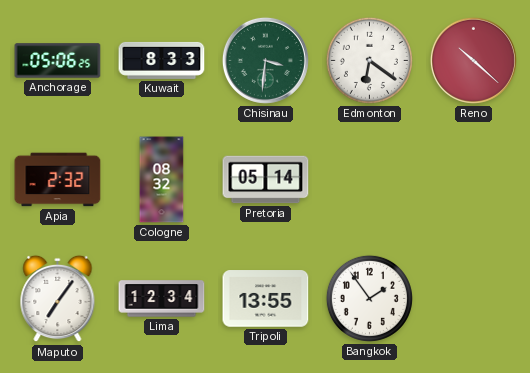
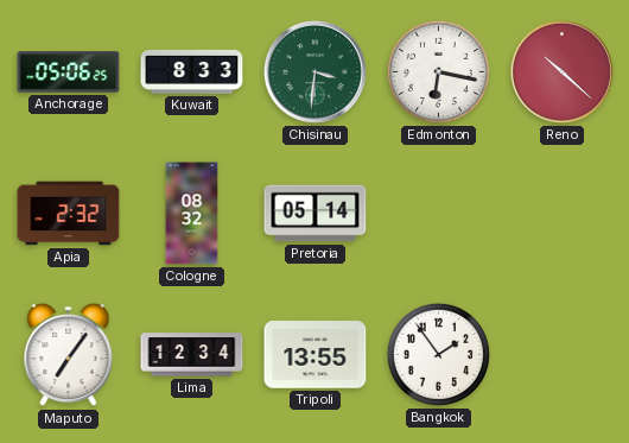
Edmonton: 6:21 -> 6:17 (438, 71)
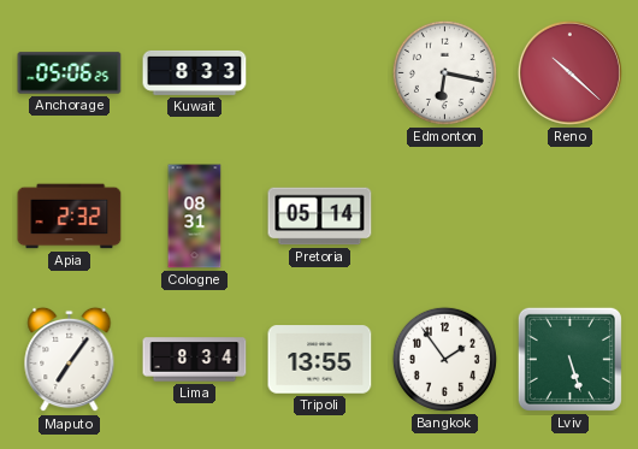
Chisinau: 3:31 -> none (314, 71)
Cologne: 08:32 -> 08:31 (195, 217)
Lima: 12:34 -> 8:34 (195, 360)
Lviv: none -> 5:27 (569, 359)
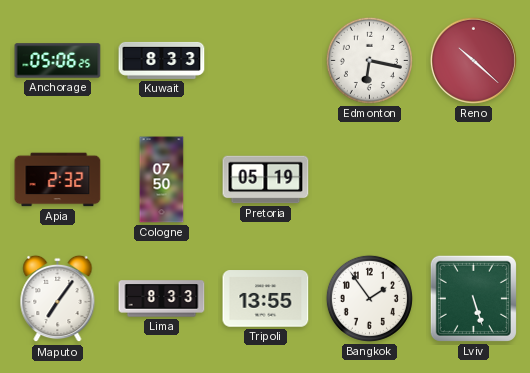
Cologne: 08:31 -> 07:50 (162, 180)
Pretoria: 05:14 -> 05:19 (266, 180)
Lima: 8:34 -> 8:33 (162, 299)
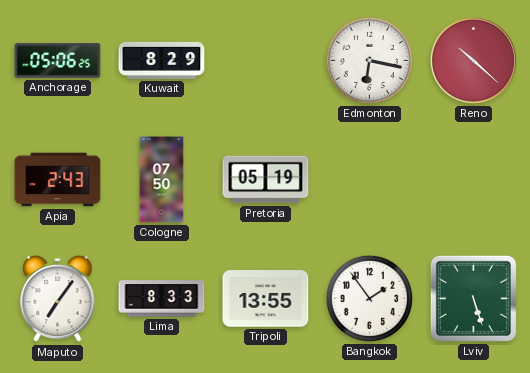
Kuwait: 8:33 -> 8:29 (162, 60)
Apia: 2:32 -> 2:43 (58, 180)
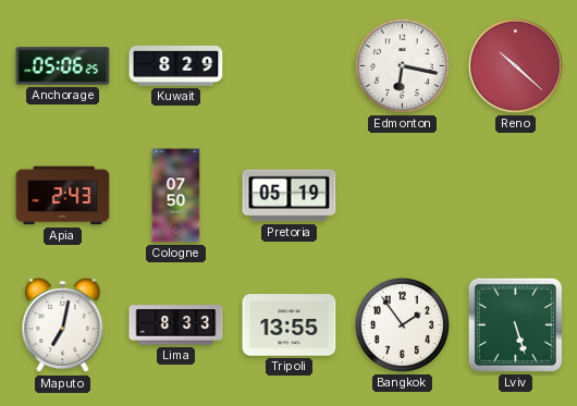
Maputo: 7:06 -> 7:02 (63, 325)
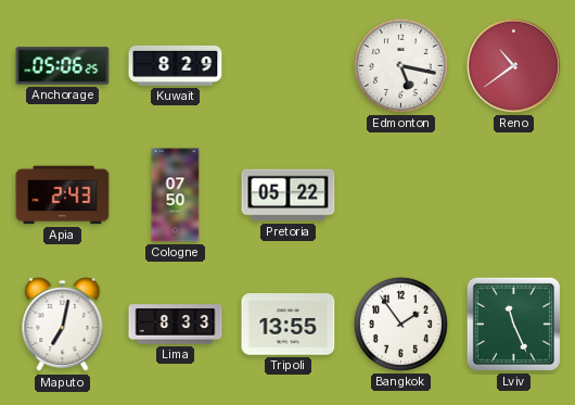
Edmonton: 6:17 -> 5:17 (400, 65)
Reno: 10:22 -> 10:39 (513, 65)
Pretoria: 05:19 -> 05:22 (289, 195)
Lviv: 5:27 -> 11:26 (513, 324)
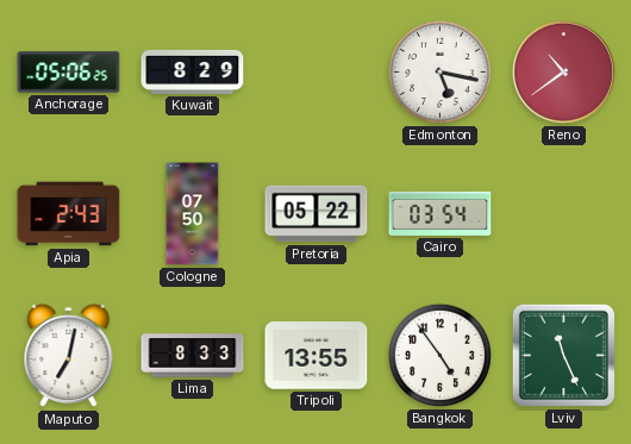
Cairo: none -> 03:54 (441, 213)
Bangkok: 1:54 -> 4:54 (439, 355)
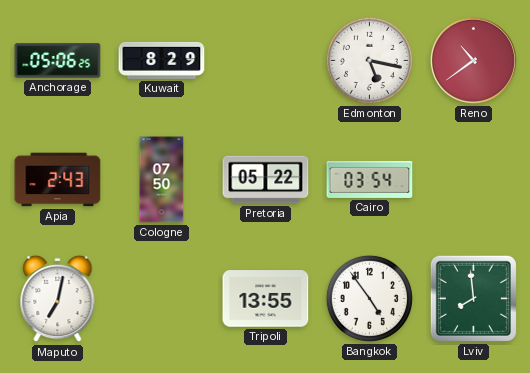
Lima: 8:33 -> none (193, 356)
Lviv: 11:26 -> 7:59 (473, 298)
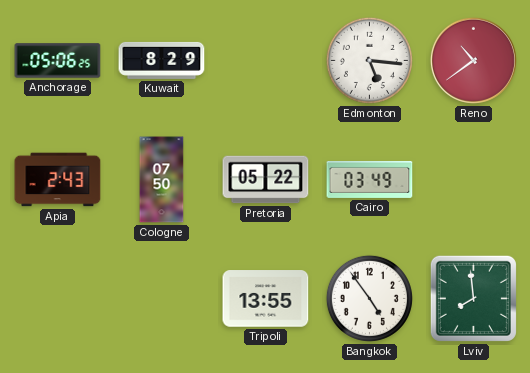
Edmonton: 5:17 -> 5:16 (369, 60)
Cairo: 03:54 -> 03:49 (370, 179)
Maputo: 7:02 -> none (58, 299)
